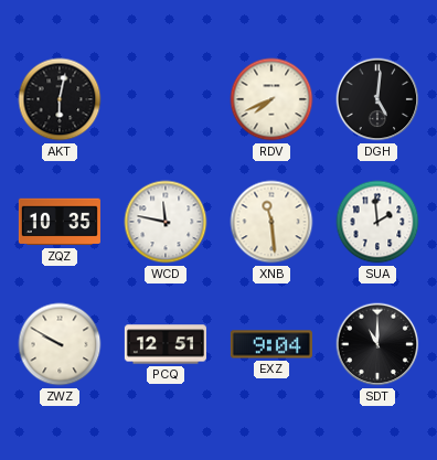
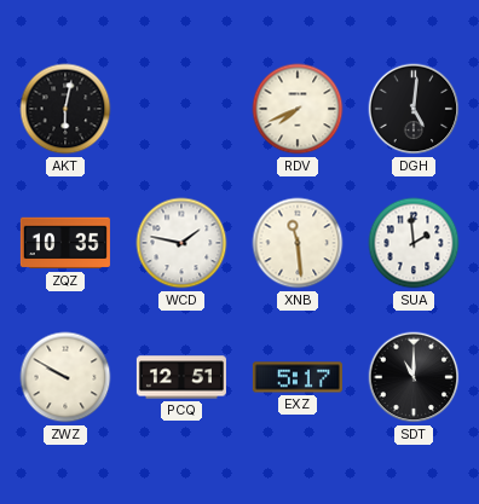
WCD: 11:47 -> 1:47 (181, 243)
EXZ: 9:04 -> 5:17 (298, 377)
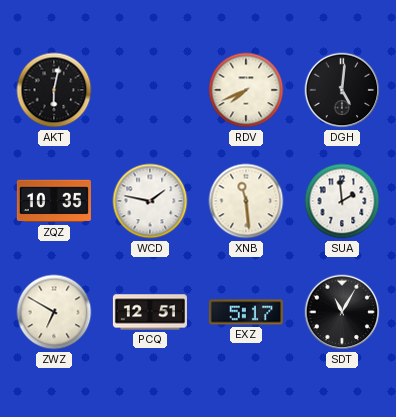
ZWZ: 9:50 -> 6:50 (54, 312)
SDT: 11:00 -> 11:05 (342, 312)
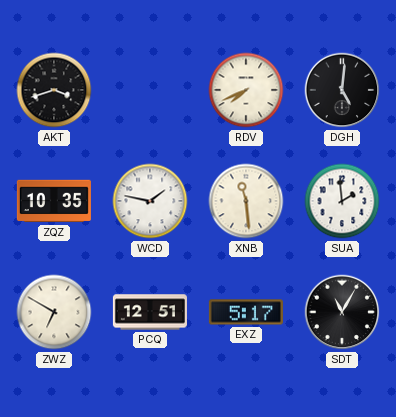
AKT: 6:02 -> 3:42 (54, 90)
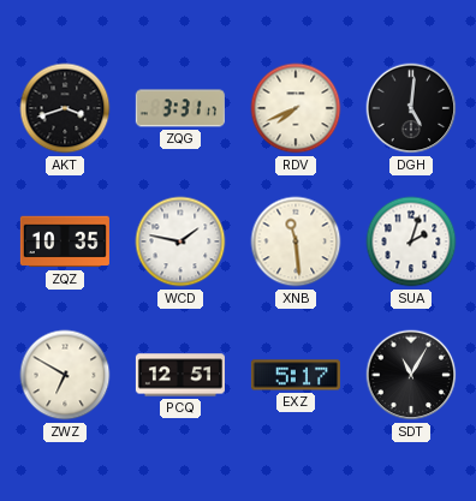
ZQG: none -> 3:31 (180, 108)
SUA: 1:59 -> 2:03 (411, 241)
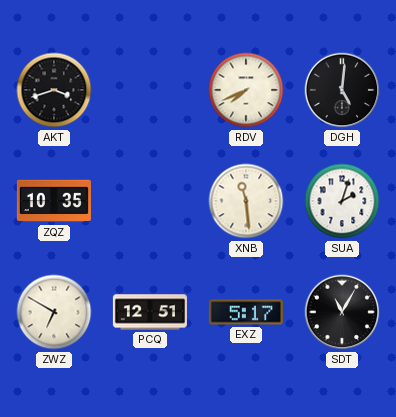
ZQG: 3:31 -> none (180, 108)
WCD: 1:47 -> none (180, 241)
